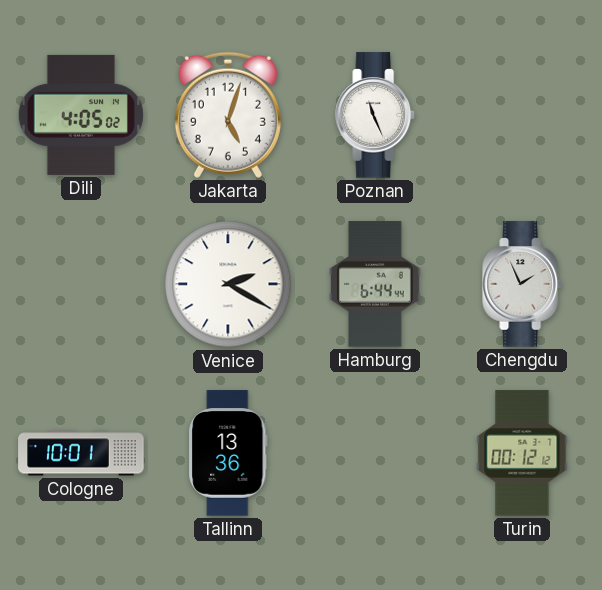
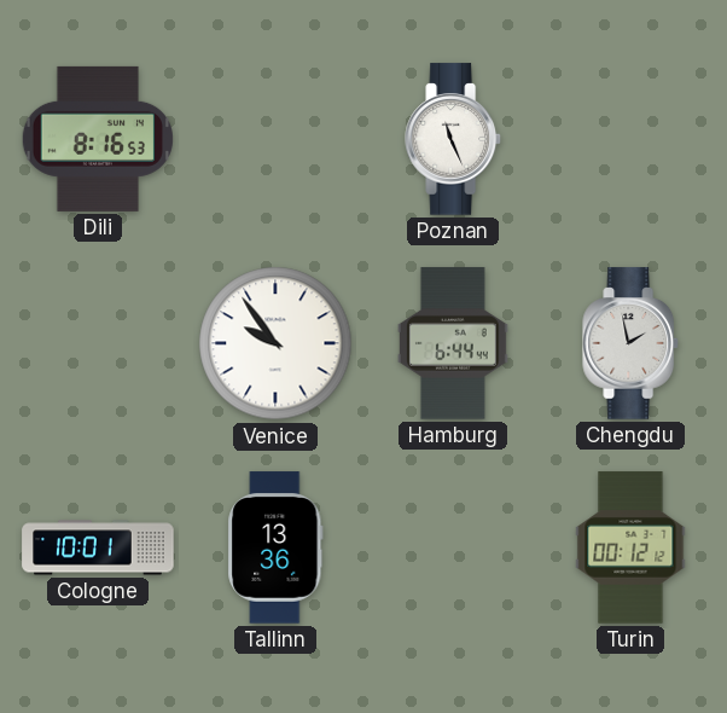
Dili: 4:05 -> 8:16 (98, 139)
Jakarta: 5:03 -> none (228, 115)
Venice: 2:20 -> 9:54 (275, 343)
Chengdu: 1:56 -> 1:58 (632, 343)
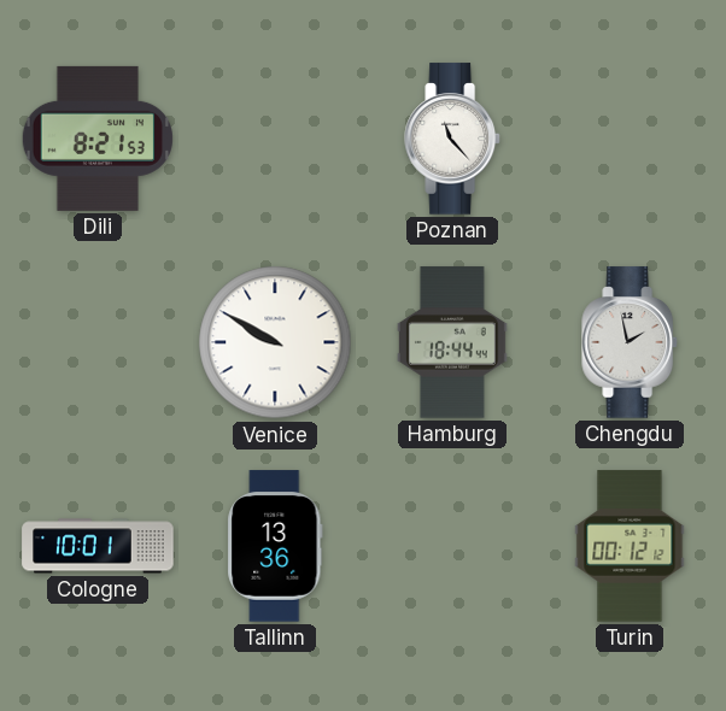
Dili: 8:16 -> 8:21 (98, 139)
Poznan: 11:26 -> 11:23 (453, 139)
Venice: 9:54 -> 9:50 (275, 342)
Hamburg: 6:44 -> 18:44 (452, 342)
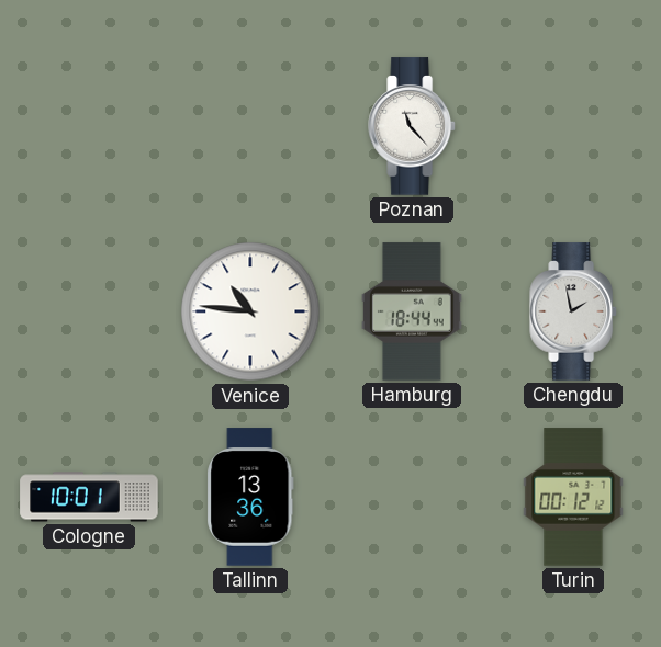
Dili: 8:21 -> none (98, 139)
Venice: 9:50 -> 10:46 (250, 311)
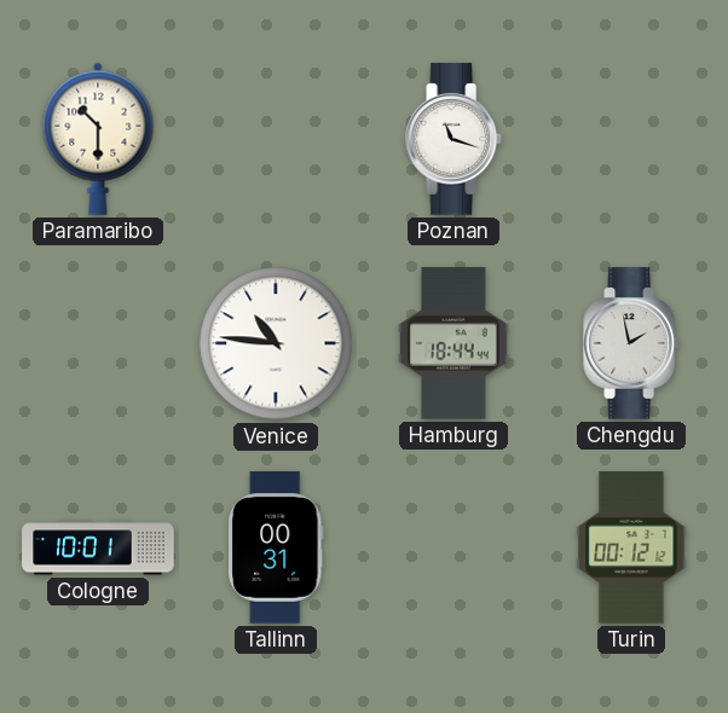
Paramaribo: none -> 10:30 (98, 139)
Poznan: 11:23 -> 11:18 (455, 139)
Tallinn: 13:36 -> 00:31 (276, 547)
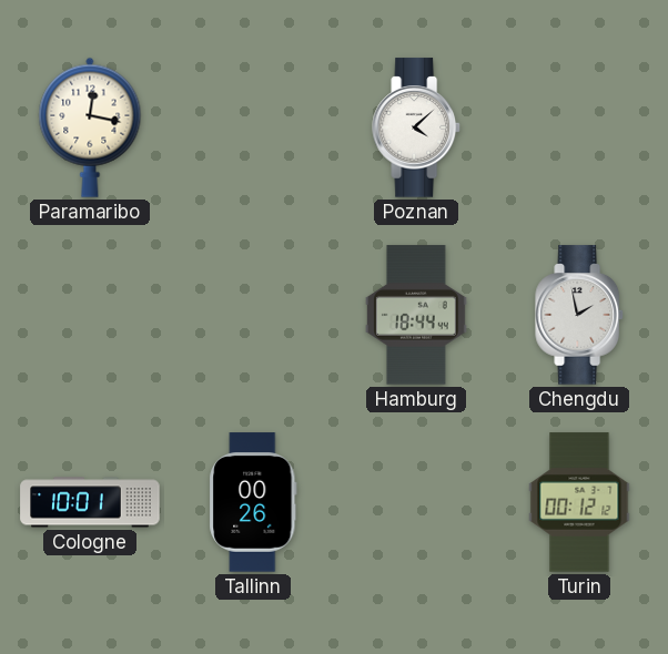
Paramaribo: 10:30 -> 12:17 (90, 127)
Poznan: 11:18 -> 4:08 (417, 127)
Venice: 10:46 -> none (276, 343)
Tallinn: 00:31 -> 00:26 (253, 502)
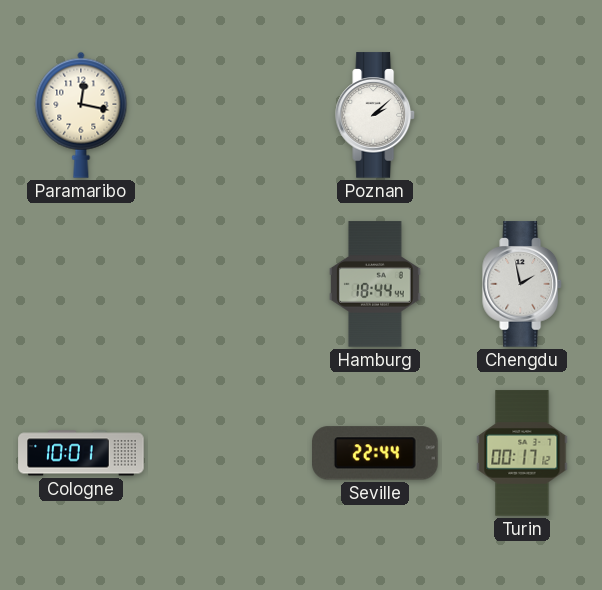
Poznan: 4:08 -> 2:08 (376, 115)
Tallinn: 00:26 -> none (253, 502)
Seville: none -> 22:44 (376, 453)
Turin: 00:12 -> 00:17 (522, 453)
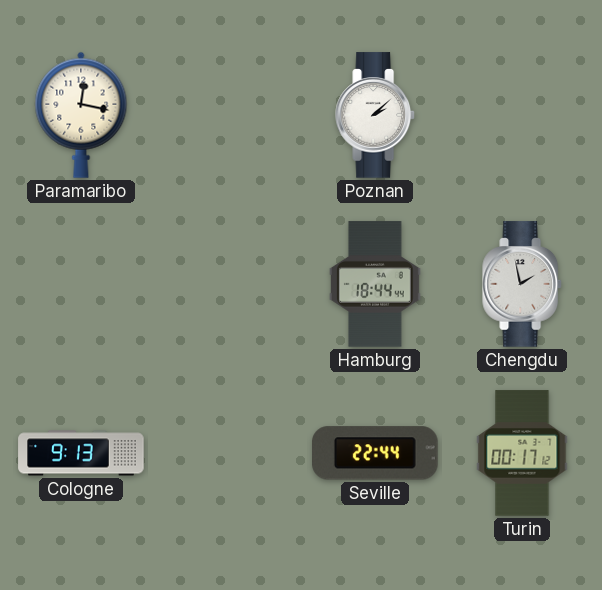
Cologne: 10:01 -> 9:13 (81, 453)
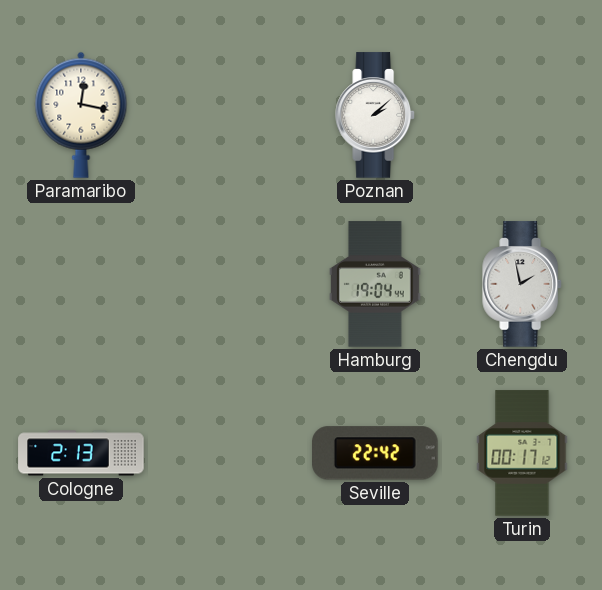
Hamburg: 18:44 -> 19:04 (375, 284)
Cologne: 9:13 -> 2:13 (81, 453)
Seville: 22:44 -> 22:42 (376, 453)
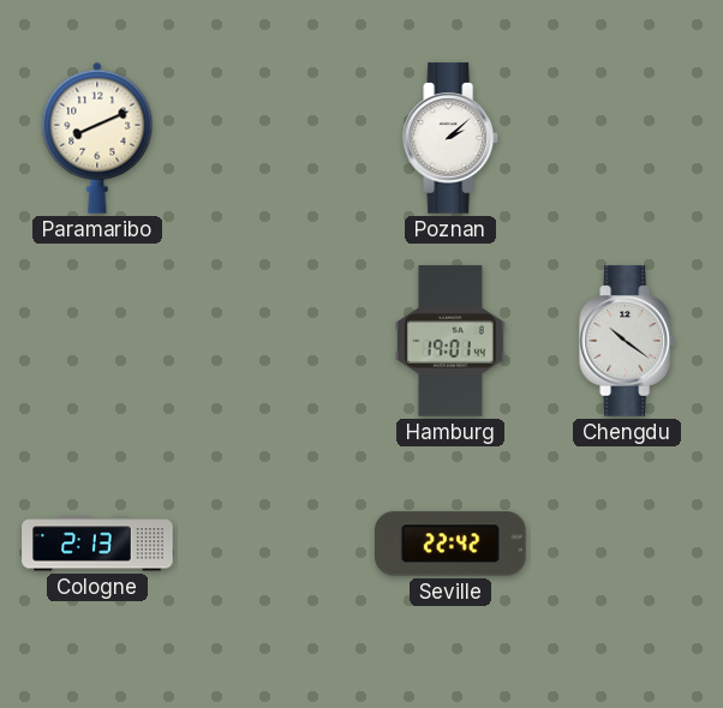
Paramaribo: 12:17 -> 8:11 (97, 138)
Hamburg: 19:04 -> 19:01 (450, 341)
Chengdu: 1:58 -> 10:21 (628, 341)
Turin: 00:17 -> none (522, 453)
